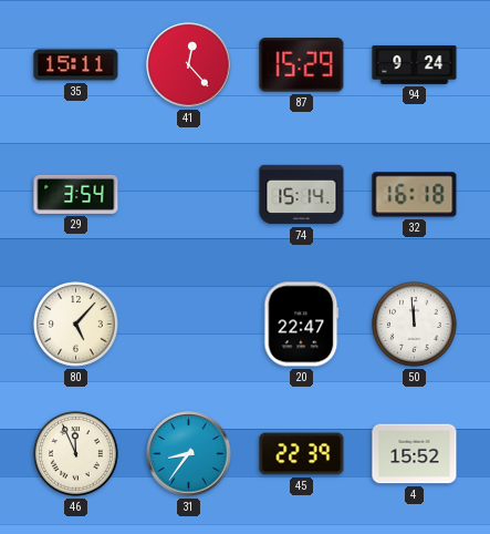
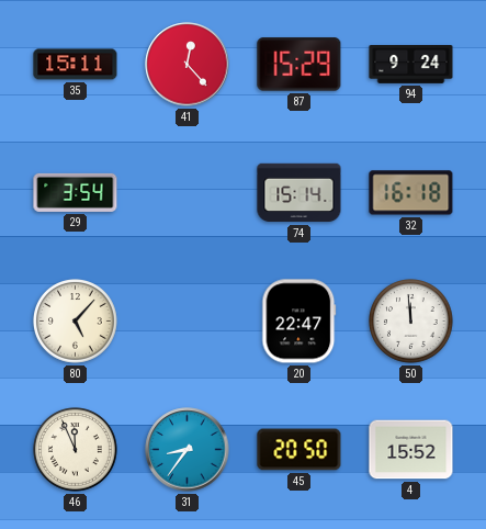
45: 22:39 -> 20:50 (299, 450)
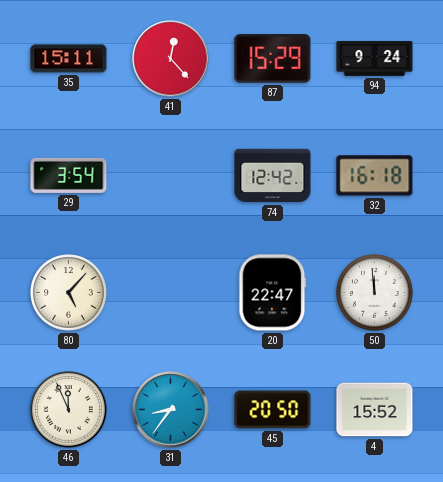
74: 15:14 -> 12:42 (273, 176)
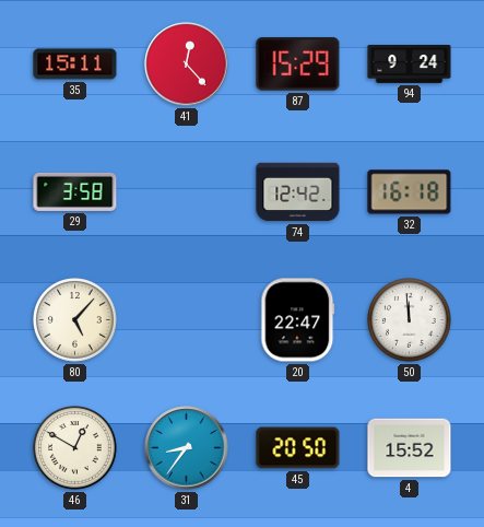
29: 3:54 -> 3:58 (75, 191)
46: 11:56 -> 12:50 (75, 448)
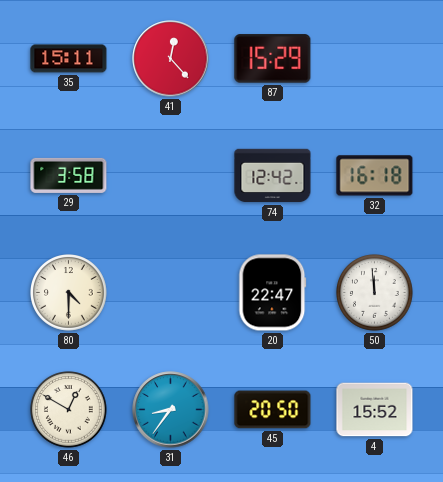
94: 9:24 -> none (410, 65)
80: 5:07 -> 4:30 (69, 293)
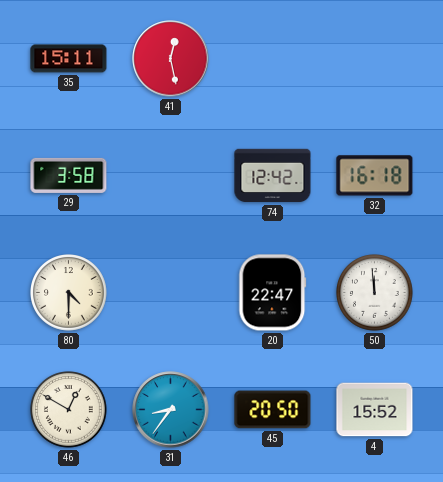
41: 12:23 -> 12:28 (171, 59)
87: 15:29 -> none (273, 59)
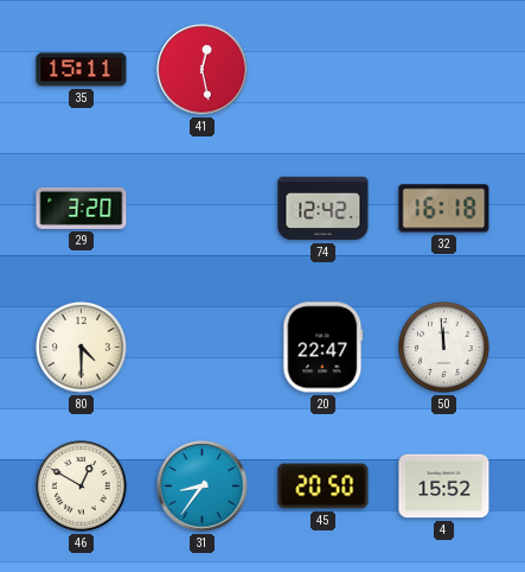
29: 3:58 -> 3:20 (82, 208)
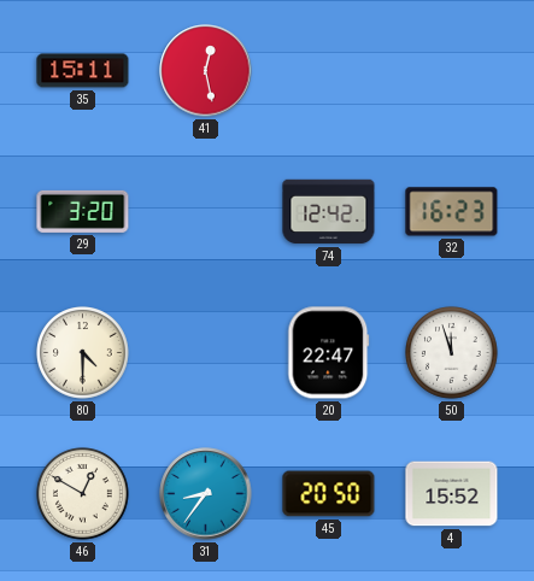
32: 16:18 -> 16:23 (452, 212)
50: 11:59 -> 11:57 (452, 353)
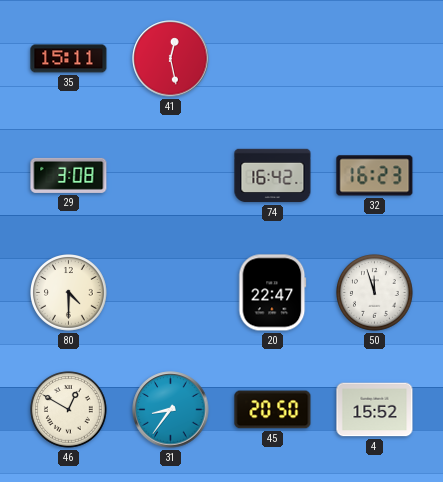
29: 3:20 -> 3:08 (69, 175)
74: 12:42 -> 16:42 (273, 176)
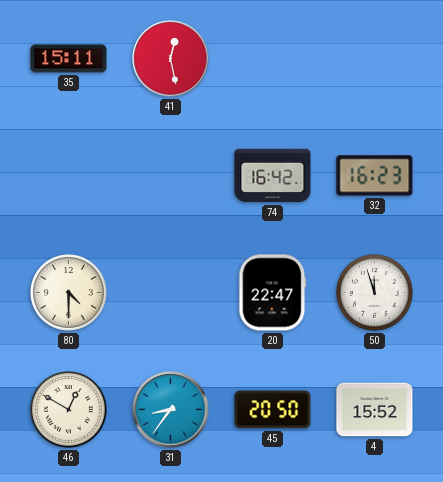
29: 3:08 -> none (69, 175)
